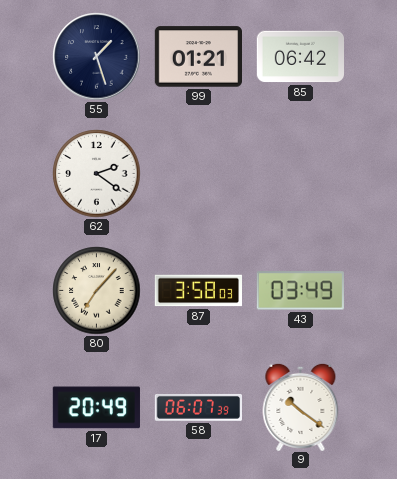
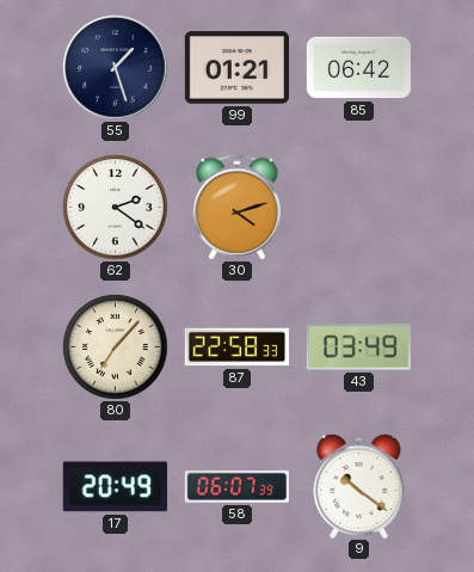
30: none -> 4:12 (236, 208)
87: 3:58 -> 22:58 (236, 347)
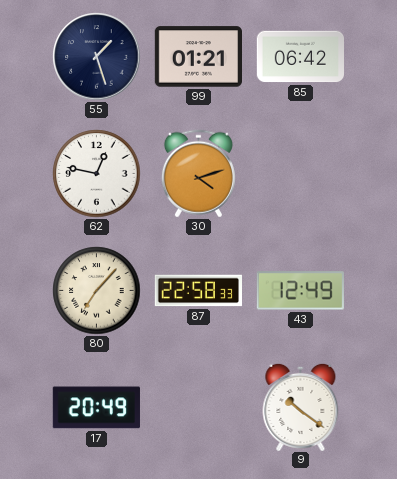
62: 2:21 -> 12:47 (97, 174)
43: 03:49 -> 12:49 (300, 291)
58: 06:07 -> none (236, 487)
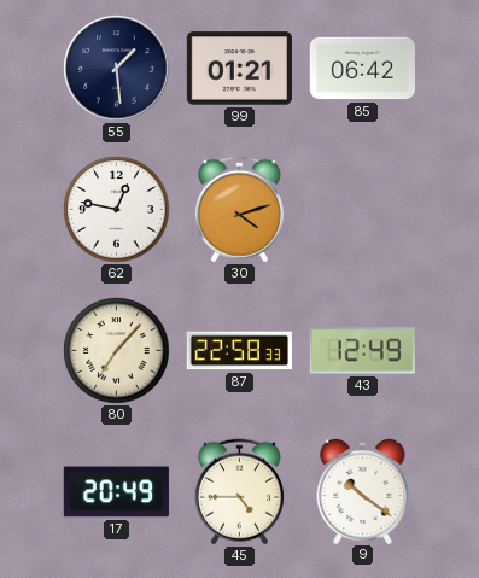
55: 1:27 -> 1:29 (117, 69)
45: none -> 4:45 (239, 492)
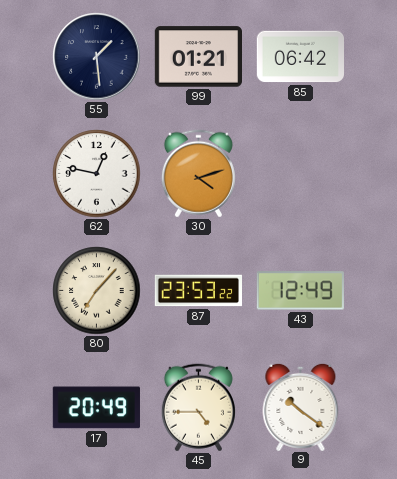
87: 22:58 -> 23:53 (198, 291)
